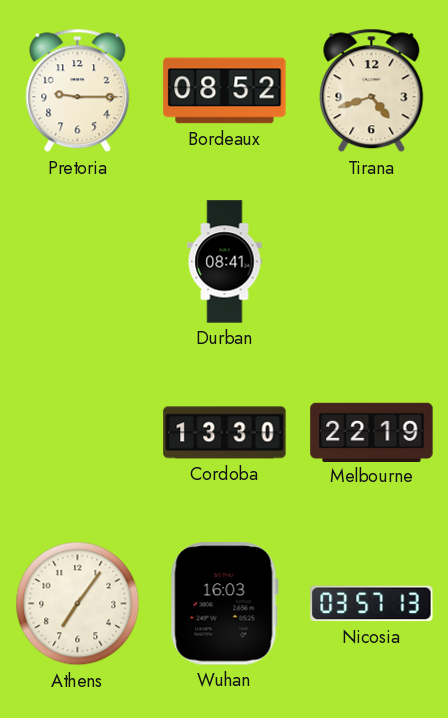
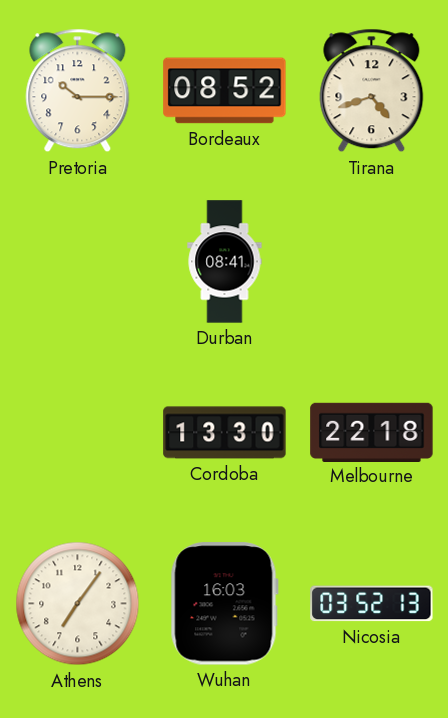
Pretoria: 9:15 -> 10:15 (78, 91)
Melbourne: 22:19 -> 22:18 (372, 432)
Nicosia: 03:57 -> 03:52 (372, 604)
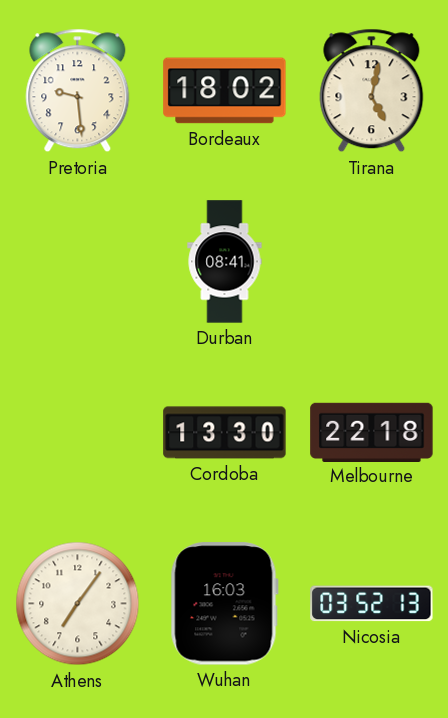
Pretoria: 10:15 -> 9:29 (78, 91)
Bordeaux: 08:52 -> 18:02 (225, 91)
Tirana: 4:42 -> 5:02 (372, 91)
